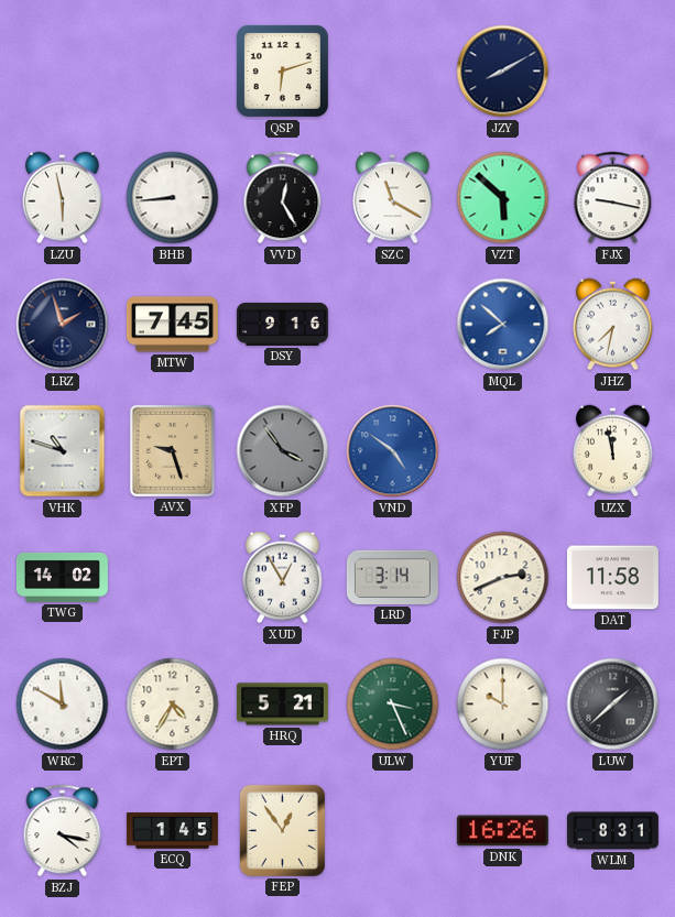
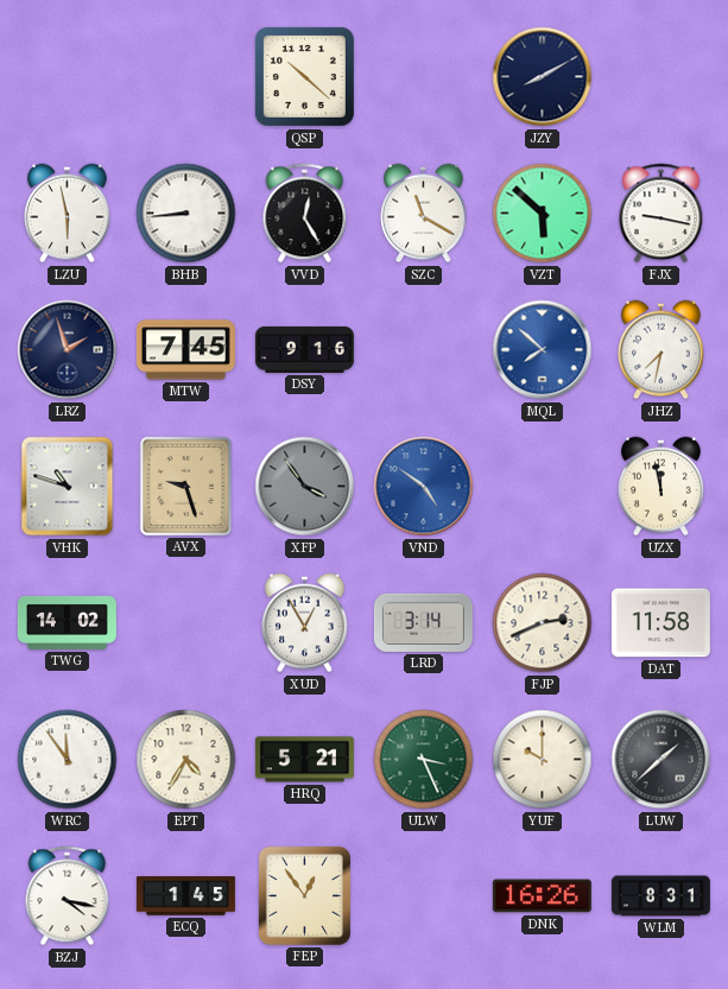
QSP: 6:12 -> 10:22 (304, 76)
WRC: 11:50 -> 11:54 (68, 760)
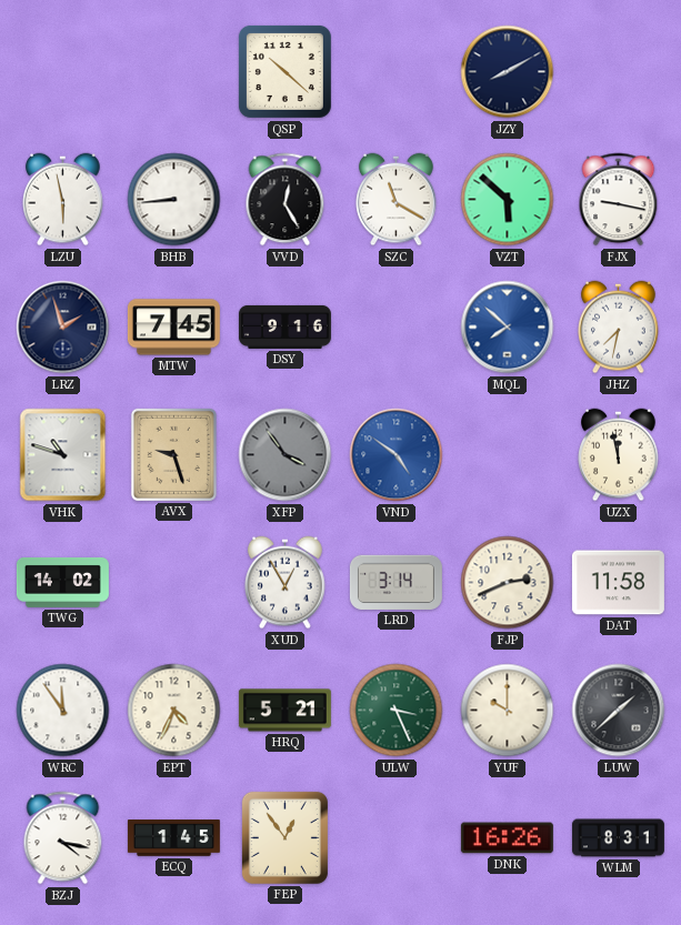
EPT: 4:35 -> 4:34 (174, 711)
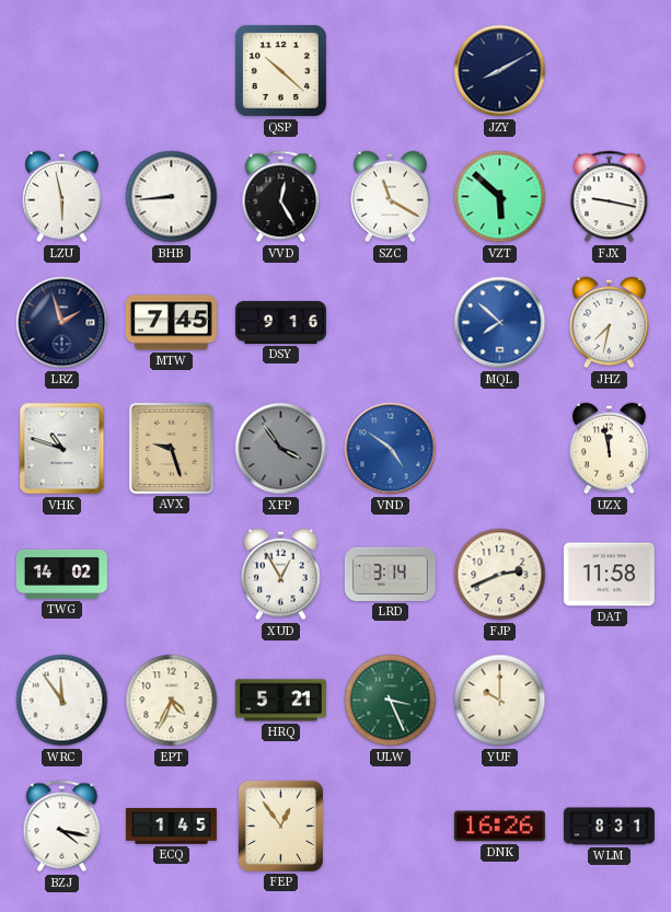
LUW: 1:38 -> none (619, 711)
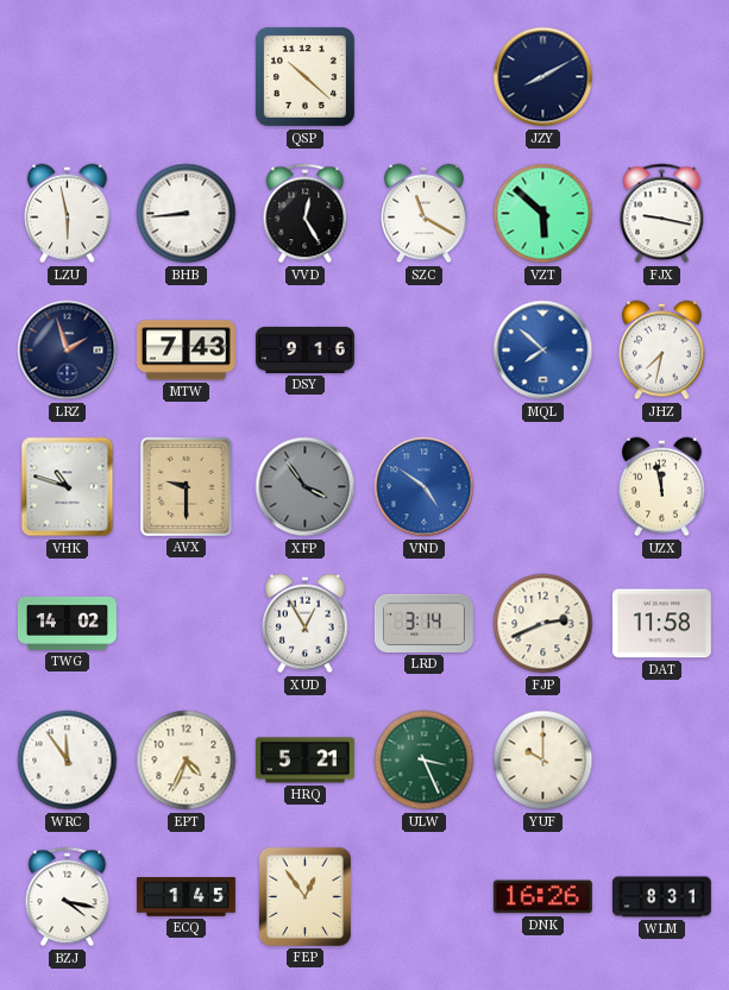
MTW: 7:45 -> 7:43 (186, 351)
AVX: 9:27 -> 9:30 (186, 486)
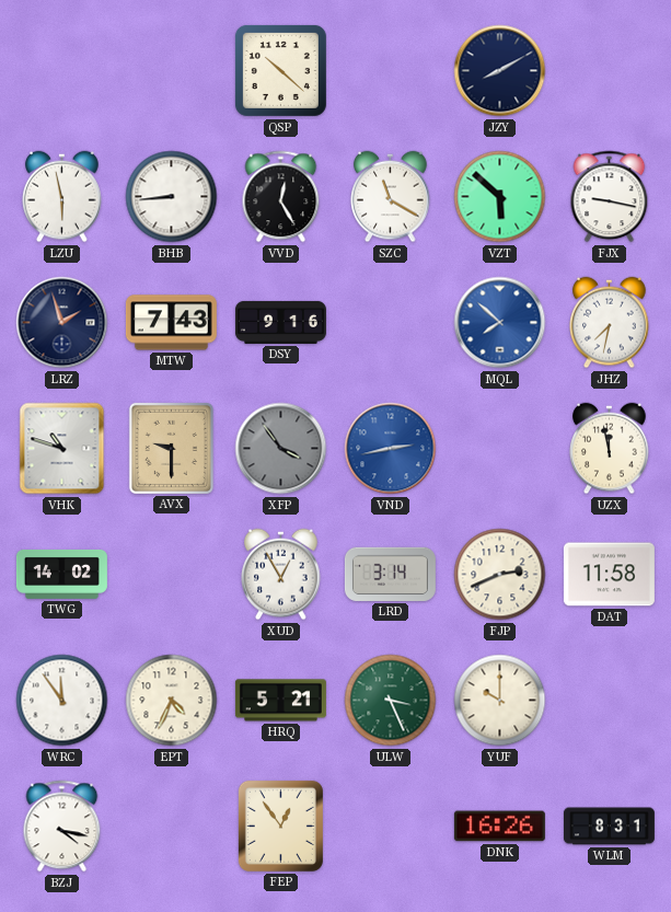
VND: 4:51 -> 2:43 (391, 449)
ECQ: 1:45 -> none (186, 897)
